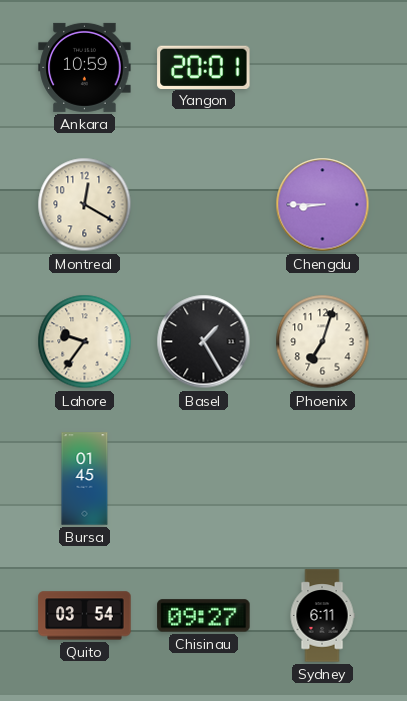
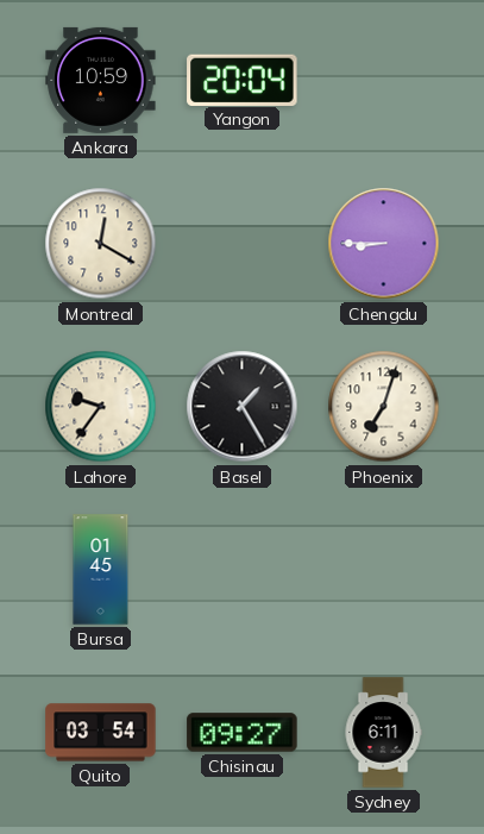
Yangon: 20:01 -> 20:04 (243, 80)
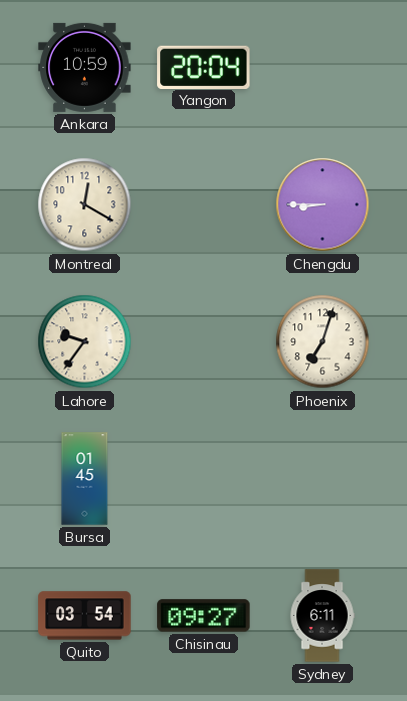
Basel: 1:25 -> none (243, 407)
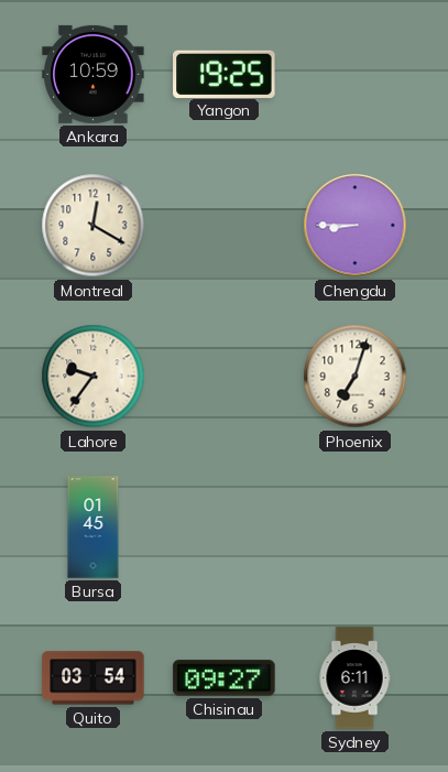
Yangon: 20:04 -> 19:25 (225, 74)
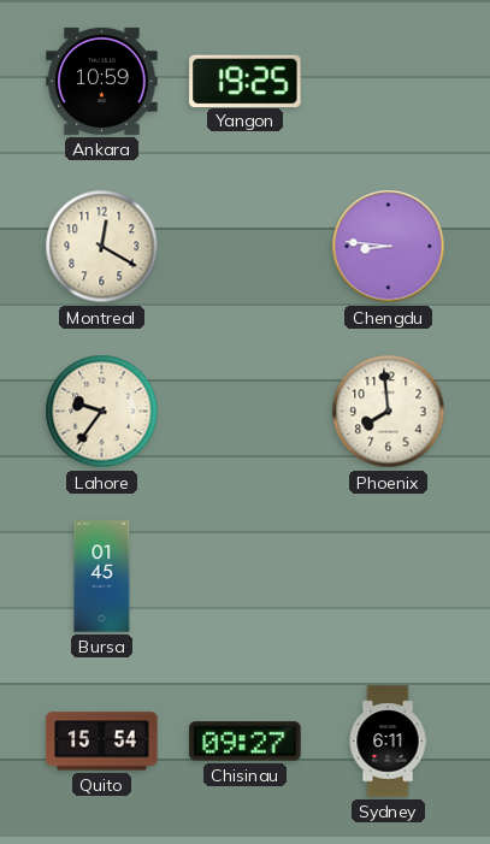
Chengdu: 8:45 -> 8:46 (389, 247)
Phoenix: 7:03 -> 7:59 (389, 412)
Quito: 03:54 -> 15:54 (102, 742)
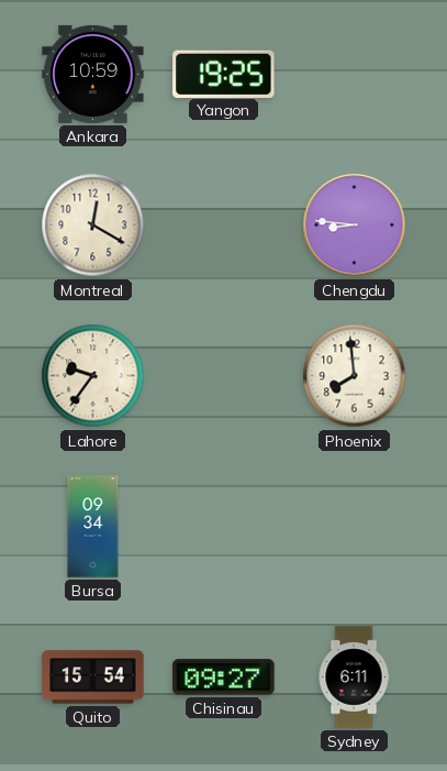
Bursa: 01:45 -> 09:34 (93, 527)
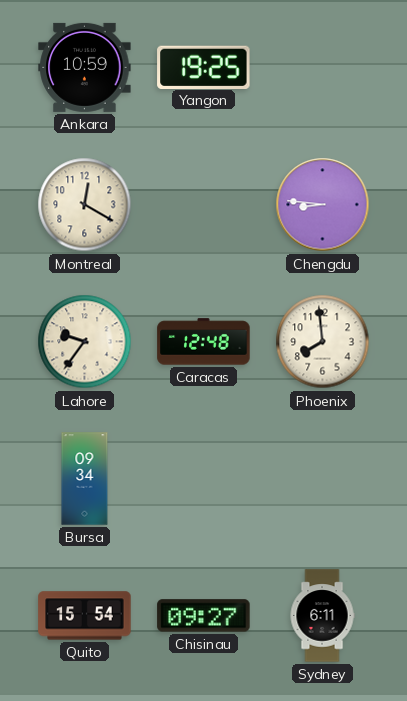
Caracas: none -> 12:48 (204, 342)
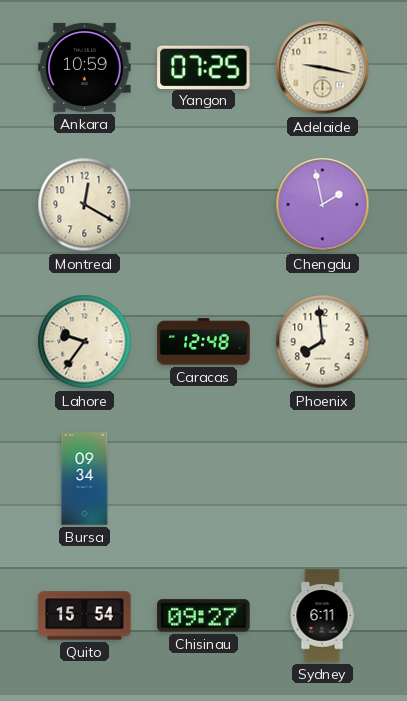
Yangon: 19:25 -> 07:25 (204, 67)
Adelaide: none -> 9:17 (323, 68)
Chengdu: 8:46 -> 1:58 (323, 205)
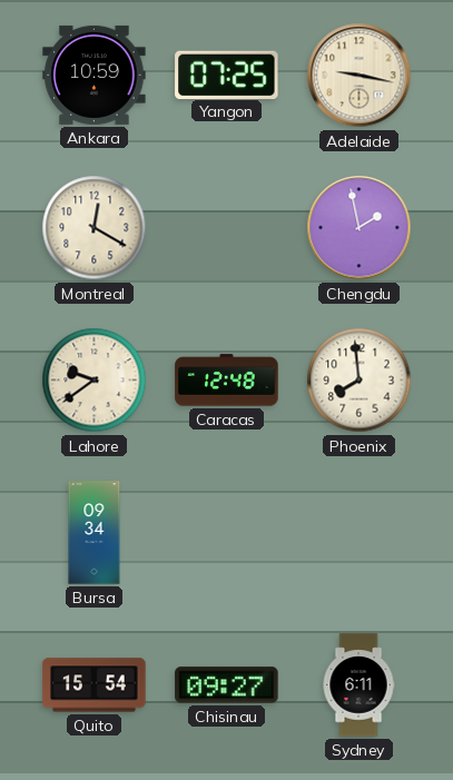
Lahore: 9:36 -> 9:39 (95, 381)
